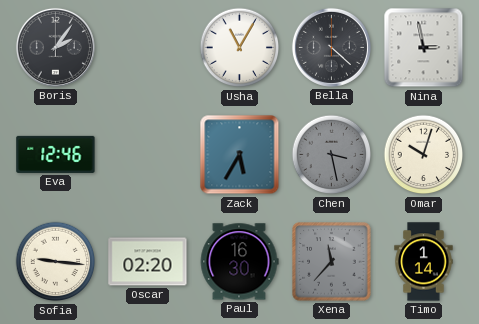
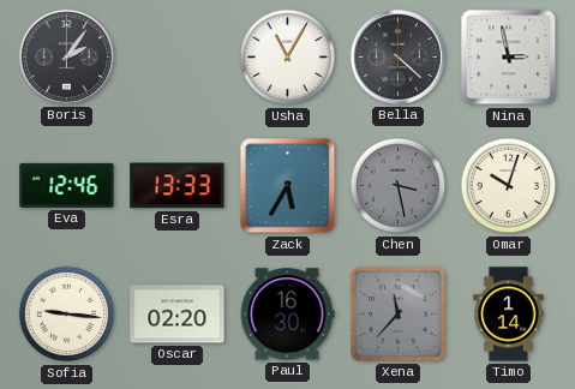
Esra: none -> 13:33 (178, 186)
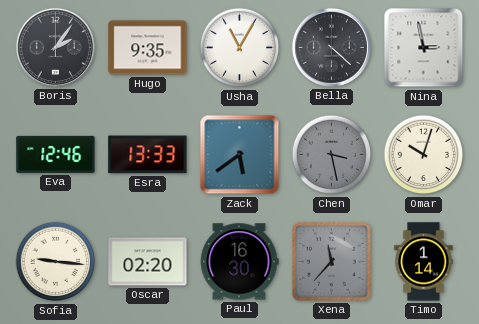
Hugo: none -> 9:35 (148, 48)
Zack: 5:35 -> 5:39 (240, 155)
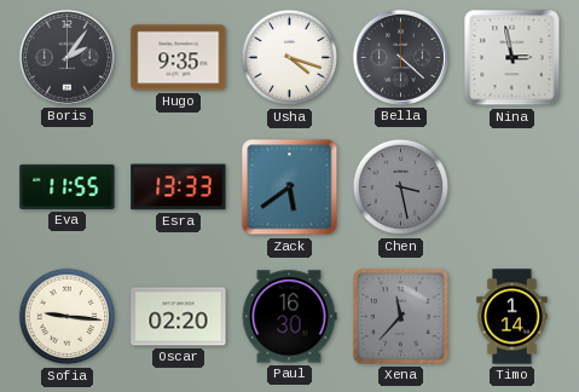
Usha: 11:05 -> 4:18 (290, 58)
Eva: 12:46 -> 11:55 (68, 186)
Omar: 10:03 -> none (424, 155)
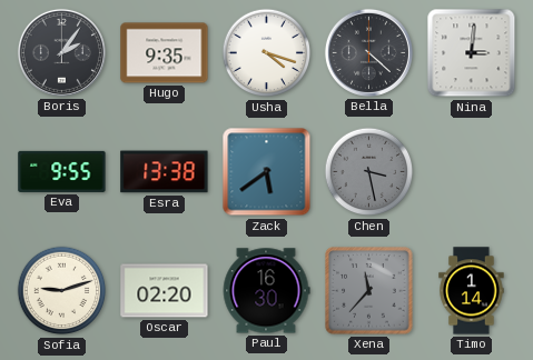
Nina: 2:58 -> 3:01 (472, 53)
Eva: 11:55 -> 9:55 (62, 171)
Esra: 13:33 -> 13:38 (165, 172)
Sofia: 9:16 -> 9:12 (62, 291)
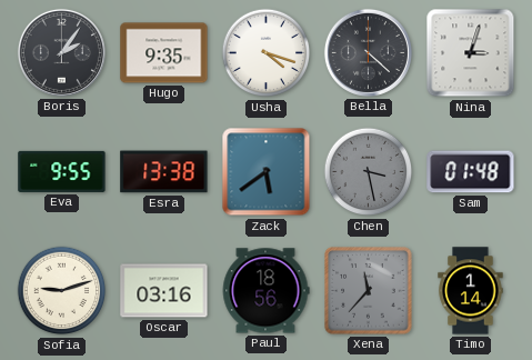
Nina: 3:01 -> 3:03 (471, 53)
Sam: none -> 01:48 (471, 172)
Oscar: 02:20 -> 03:16 (164, 291)
Paul: 16:30 -> 18:56 (265, 291)
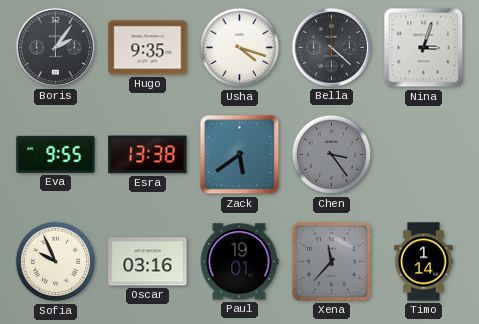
Chen: 3:28 -> 3:24 (332, 155)
Sam: 01:48 -> none (471, 172)
Sofia: 9:12 -> 9:56 (56, 262)
Paul: 18:56 -> 19:01 (239, 262)
